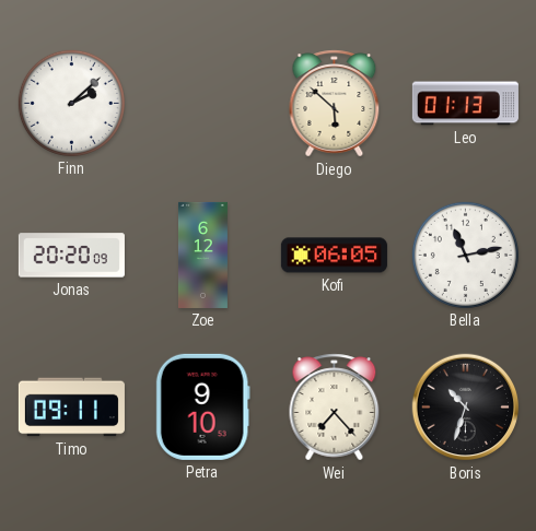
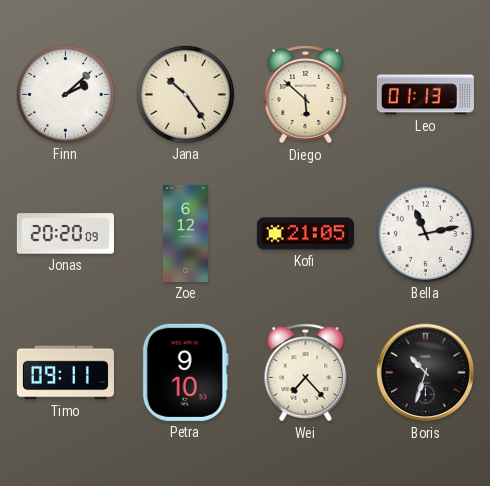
Jana: none -> 10:24 (185, 94)
Kofi: 06:05 -> 21:05 (305, 234)
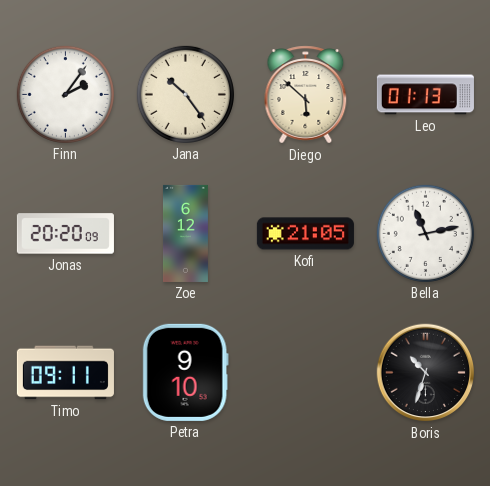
Finn: 2:08 -> 2:06 (65, 94)
Wei: 7:23 -> none (306, 373)
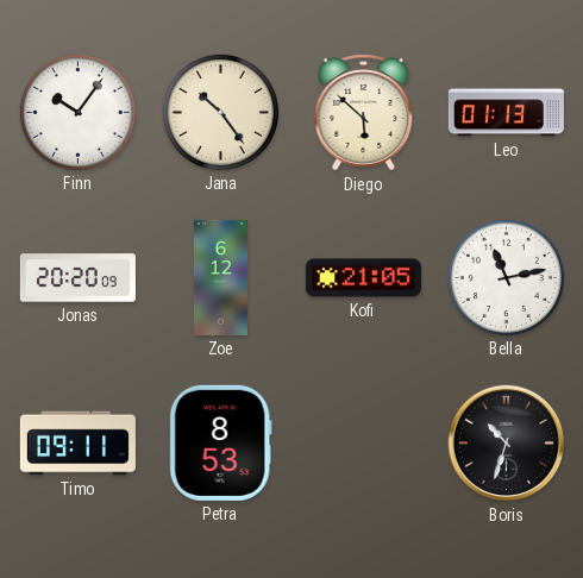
Finn: 2:06 -> 10:06 (77, 112)
Petra: 9:10 -> 8:53 (220, 442)
